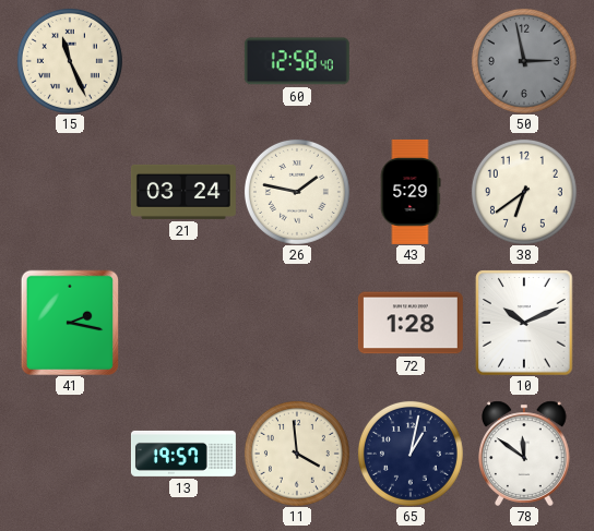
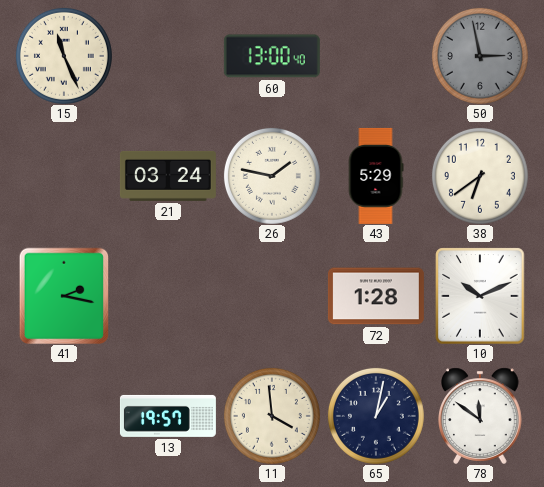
60: 12:58 -> 13:00 (272, 56)
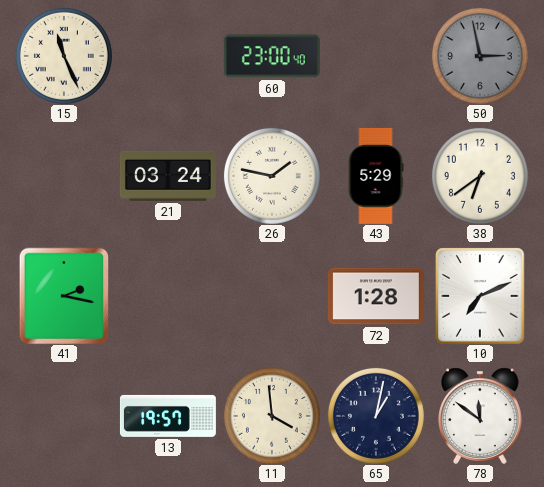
60: 13:00 -> 23:00 (272, 56)
10: 10:11 -> 7:11 (480, 296)
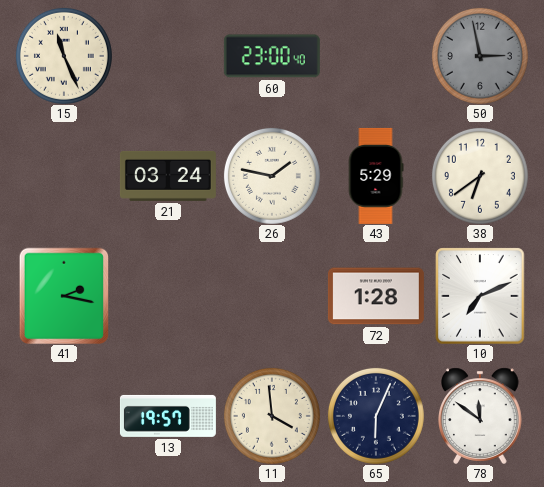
65: 1:02 -> 6:04 (376, 416)
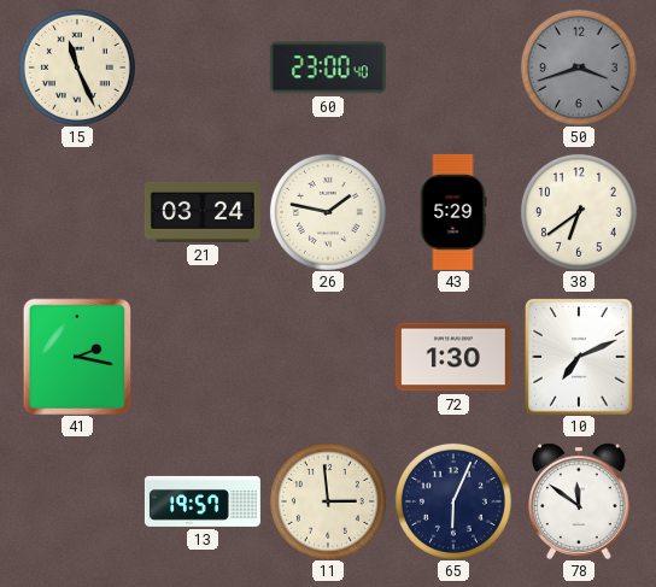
50: 2:58 -> 3:42 (579, 67)
72: 1:28 -> 1:30 (453, 357)
11: 3:59 -> 2:59 (328, 501)
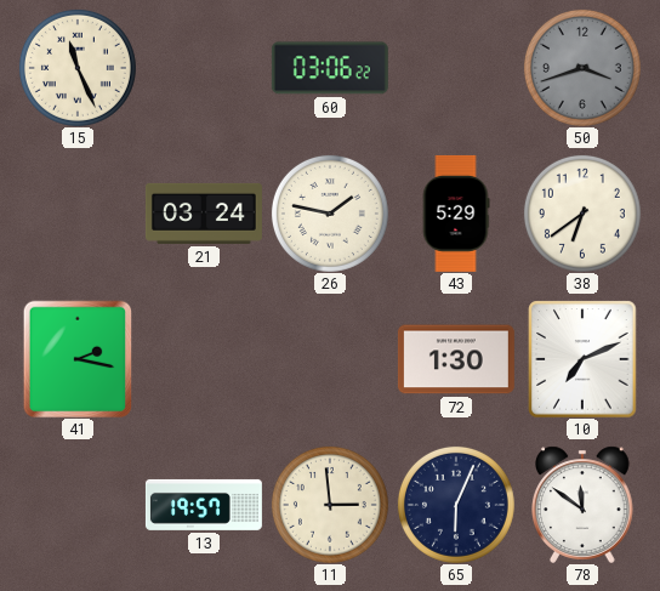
60: 23:00 -> 03:06 (330, 68)
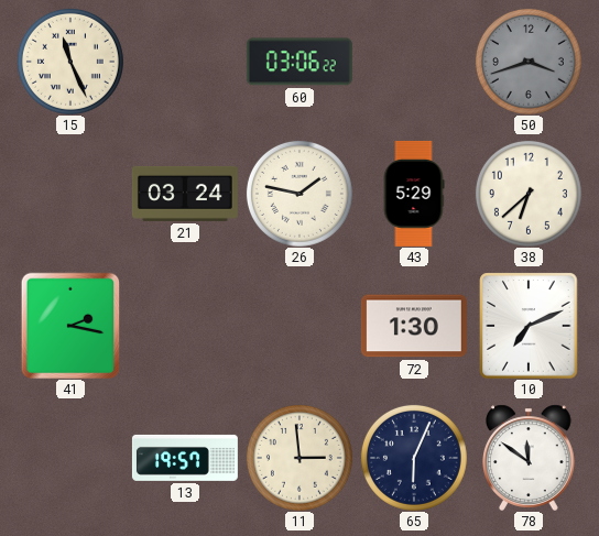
38: 6:39 -> 6:38 (529, 194)
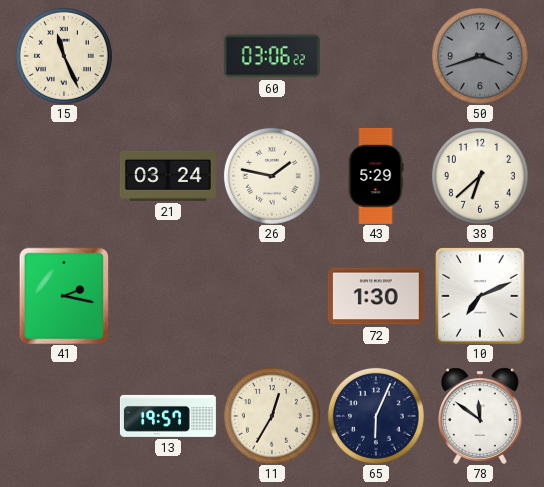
11: 2:59 -> 12:35 (272, 416)
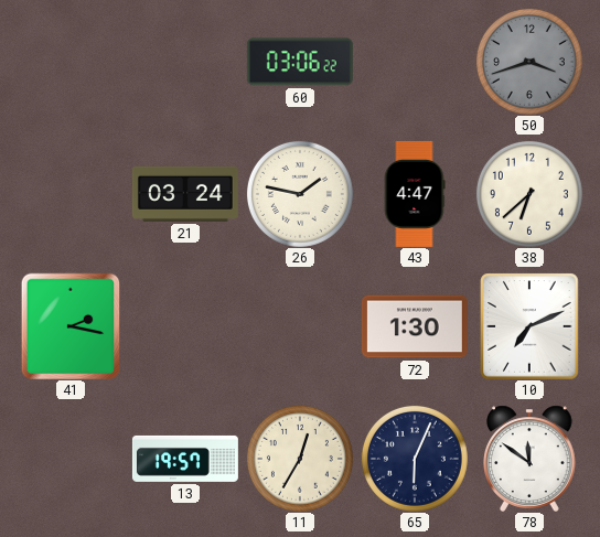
15: 11:26 -> none (64, 56)
43: 5:29 -> 4:47 (415, 194)
